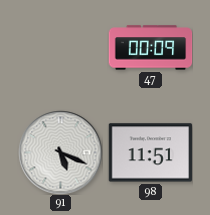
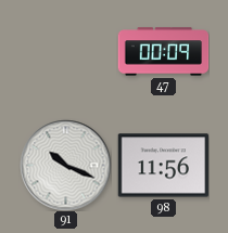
91: 5:19 -> 10:19 (65, 165)
98: 11:51 -> 11:56 (163, 166)
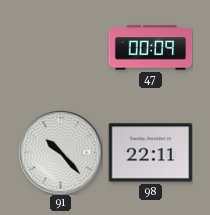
91: 10:19 -> 10:23 (60, 152)
98: 11:56 -> 22:11 (150, 153)
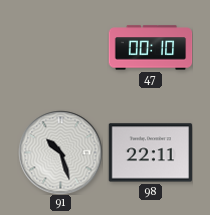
47: 00:09 -> 00:10 (150, 48)
91: 10:23 -> 10:27 (60, 152)
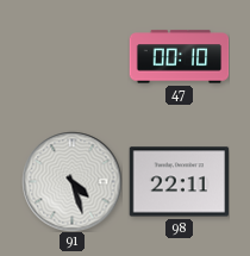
91: 10:27 -> 4:27 (71, 181)
